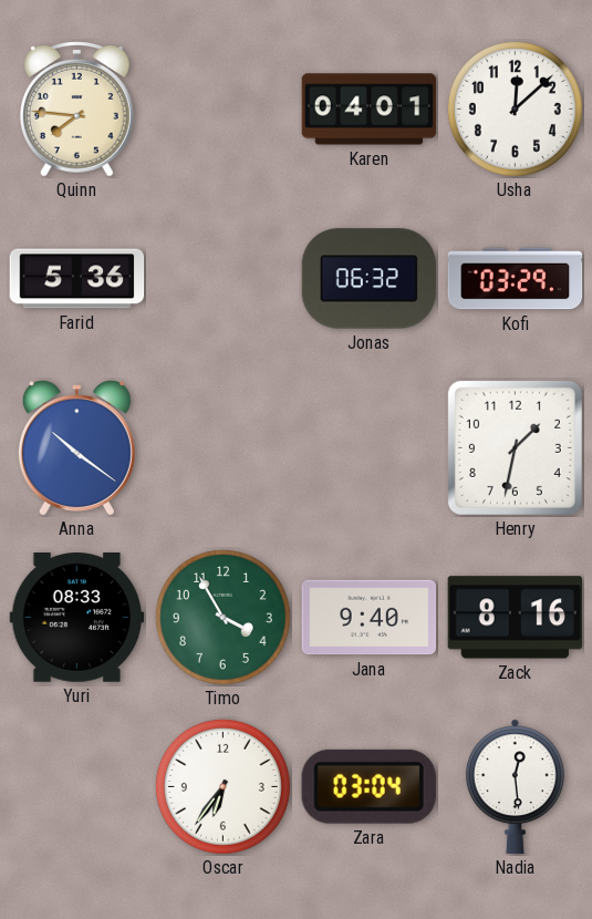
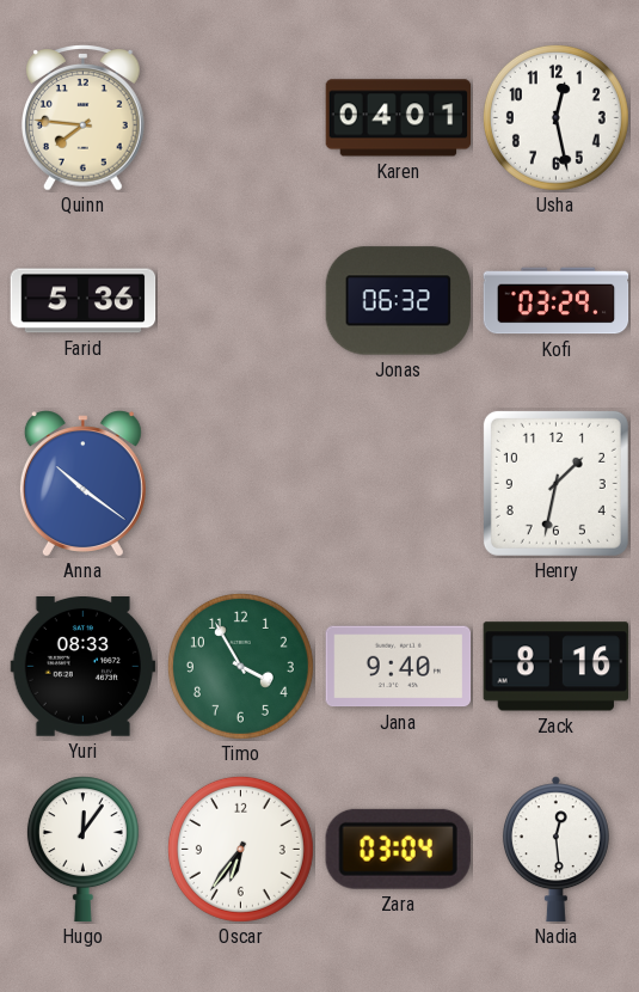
Usha: 12:08 -> 12:28 (555, 117)
Hugo: none -> 12:06 (82, 850)
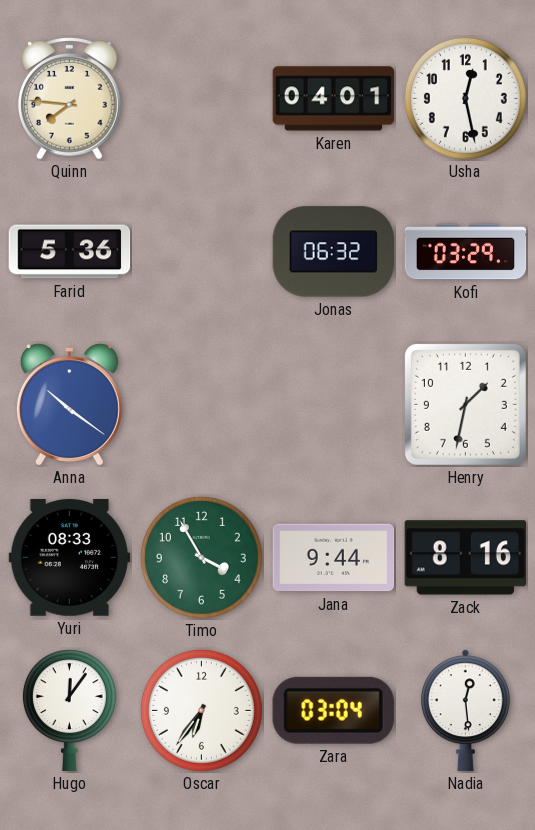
Jana: 9:40 -> 9:44 (334, 558)
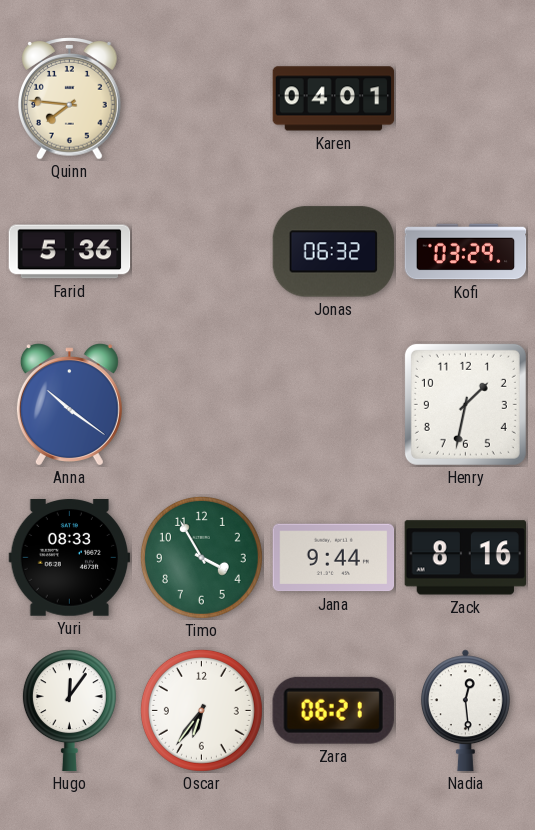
Usha: 12:28 -> none (465, 98)
Zara: 03:04 -> 06:21 (333, 710)
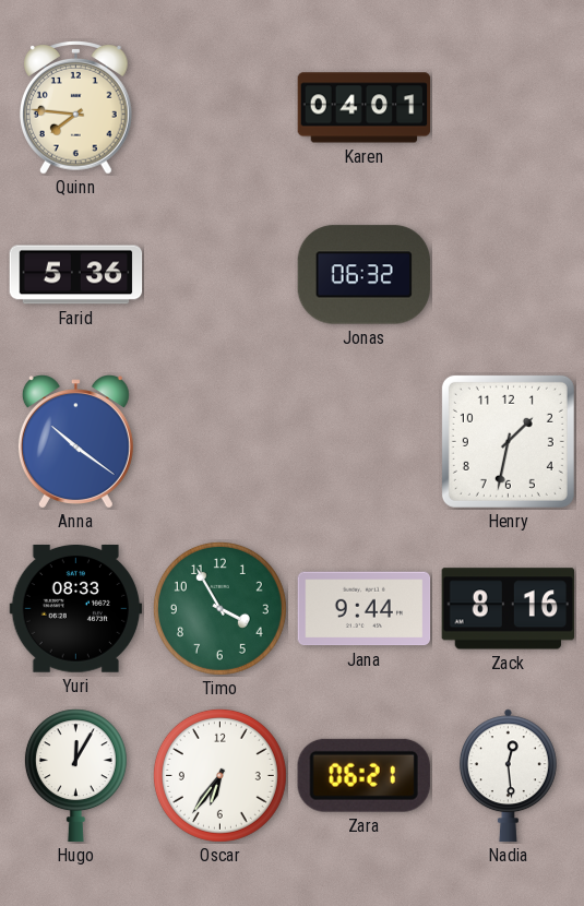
Kofi: 03:29 -> none (466, 252)
Hugo: 12:06 -> 12:05 (75, 776)
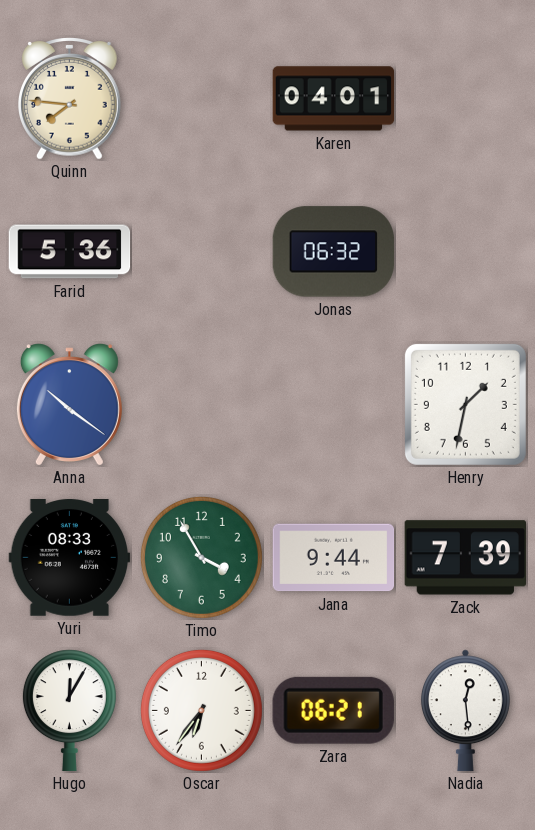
Zack: 8:16 -> 7:39 (465, 558)
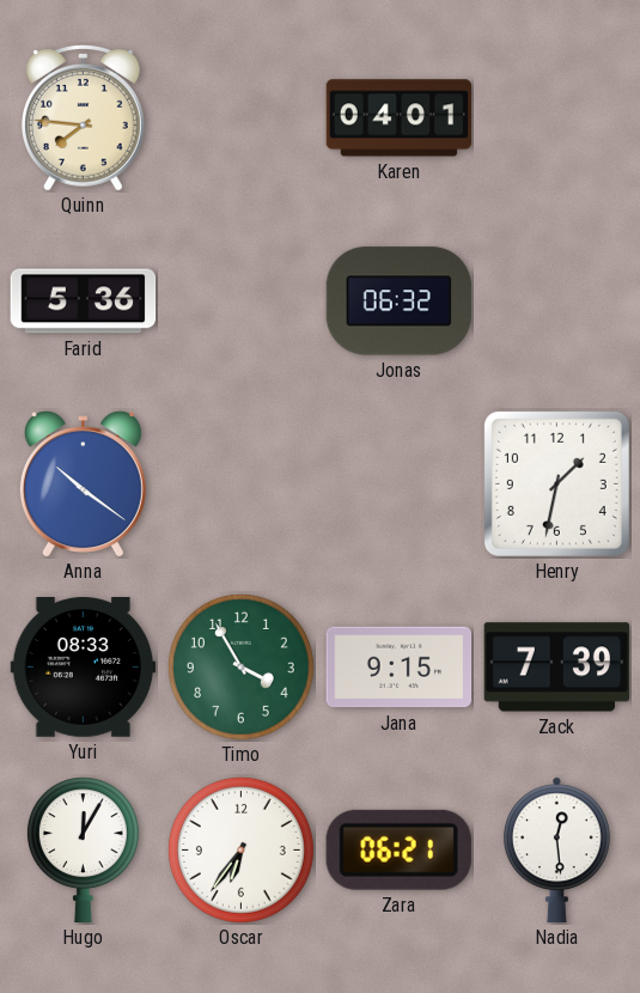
Jana: 9:44 -> 9:15 (400, 668)
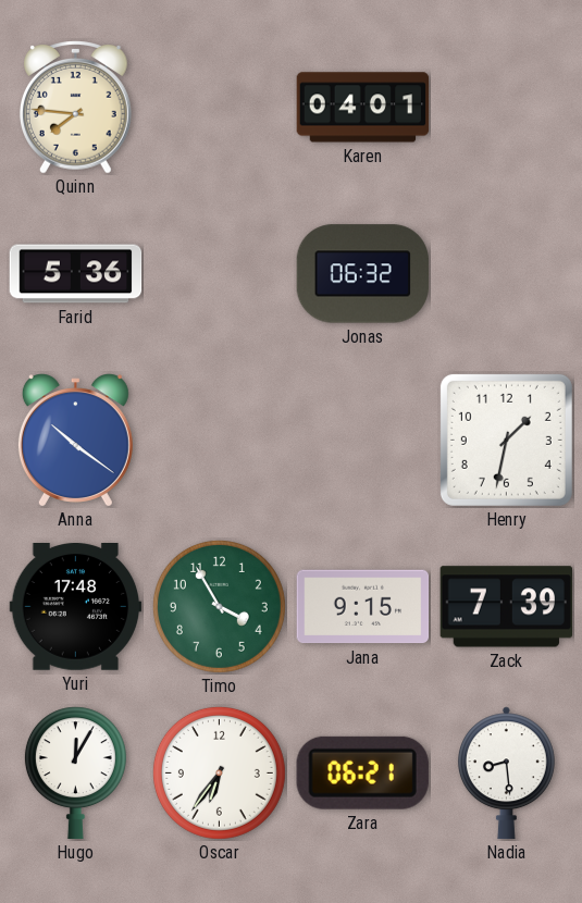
Yuri: 08:33 -> 17:48 (76, 607)
Nadia: 12:29 -> 8:29 (506, 774)
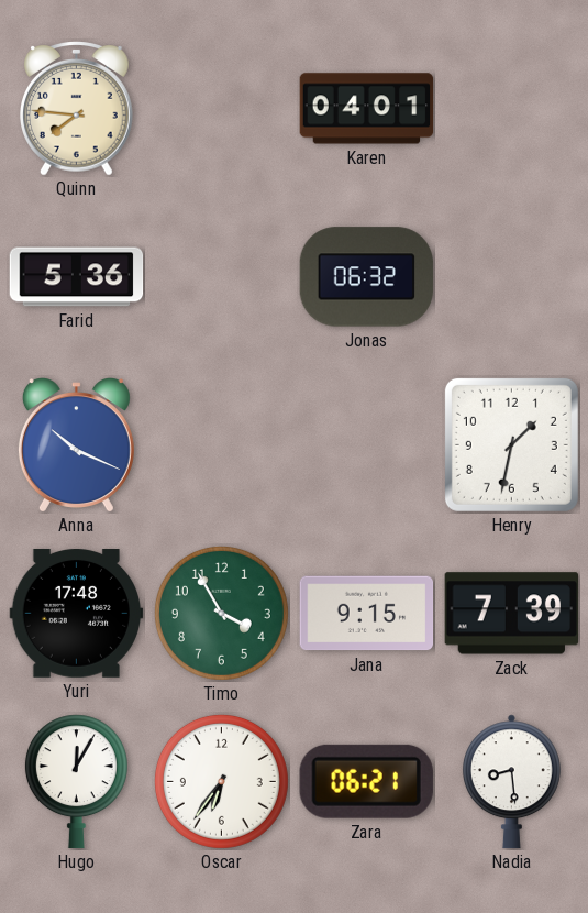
Anna: 10:21 -> 10:19 (76, 444)
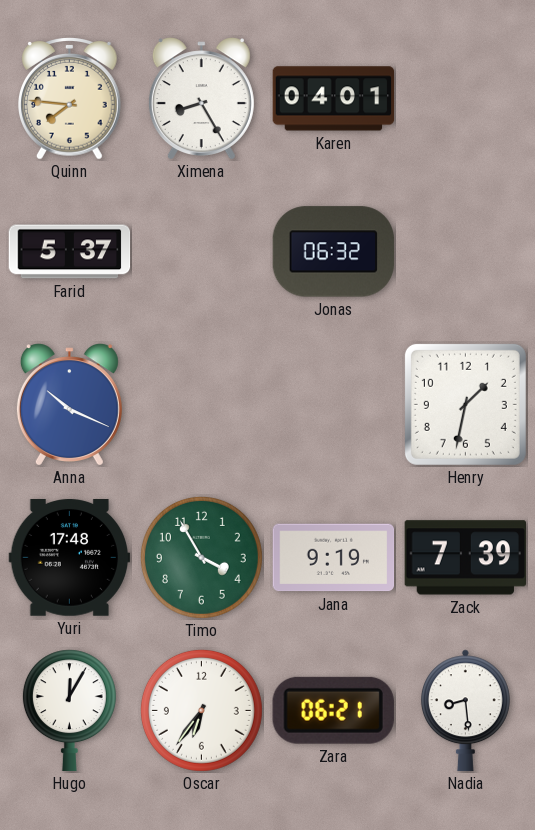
Ximena: none -> 8:25 (201, 98)
Farid: 5:36 -> 5:37 (70, 252)
Jana: 9:15 -> 9:19 (334, 558)
